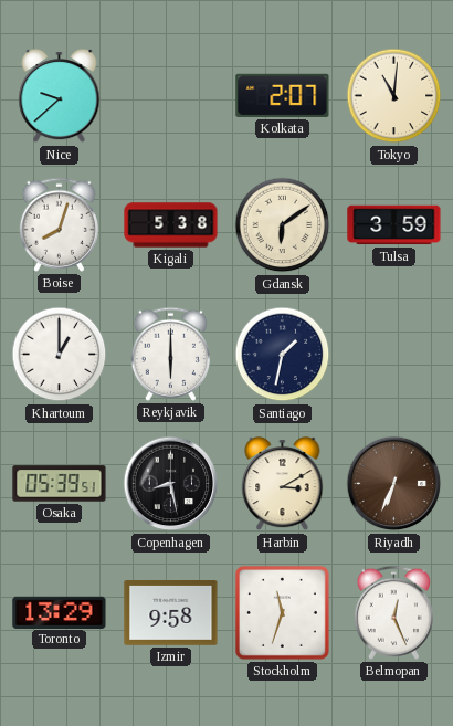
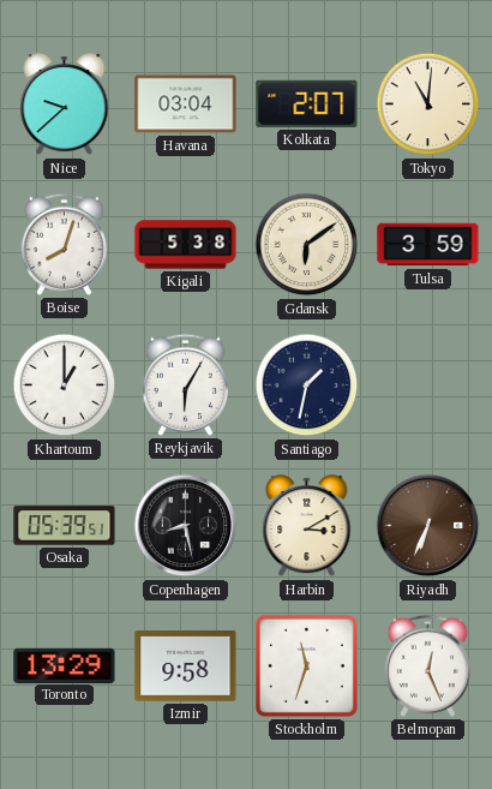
Havana: none -> 03:04 (186, 104)
Reykjavik: 6:00 -> 6:05 (185, 384)
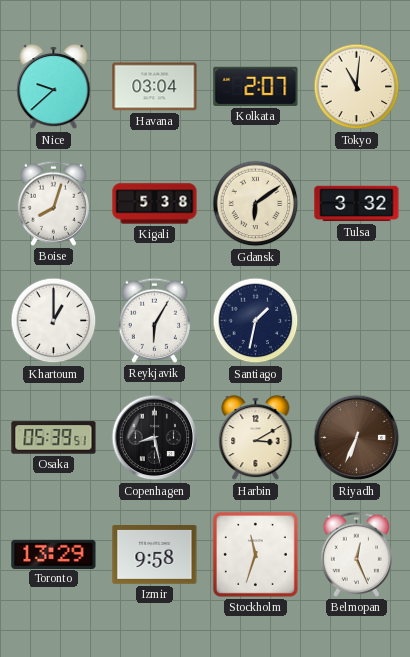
Tulsa: 3:59 -> 3:32 (357, 204)
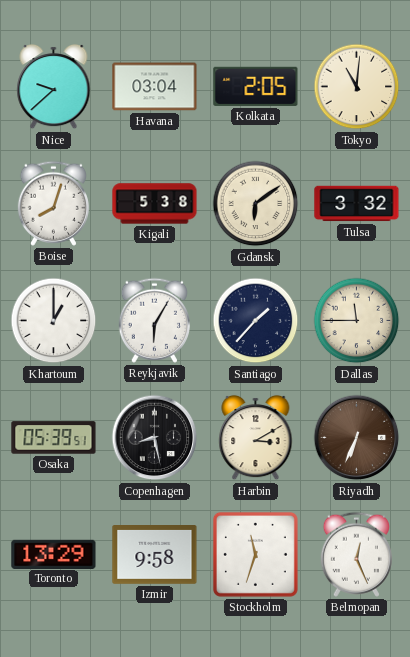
Kolkata: 2:07 -> 2:05 (256, 86)
Santiago: 1:32 -> 1:37 (256, 321)
Dallas: none -> 11:45 (357, 321)
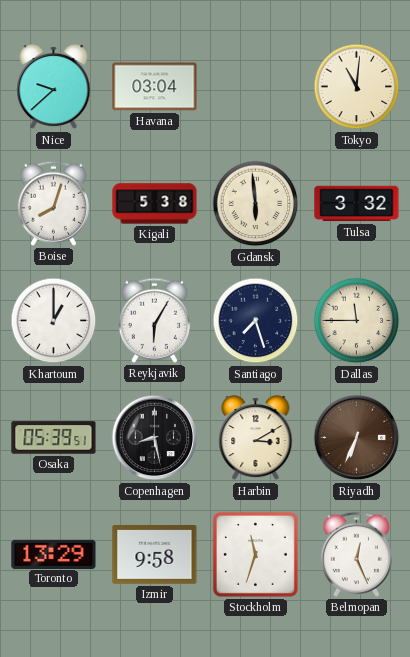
Kolkata: 2:05 -> none (256, 86)
Gdansk: 6:09 -> 5:59 (256, 204)
Santiago: 1:37 -> 7:27 (256, 321)
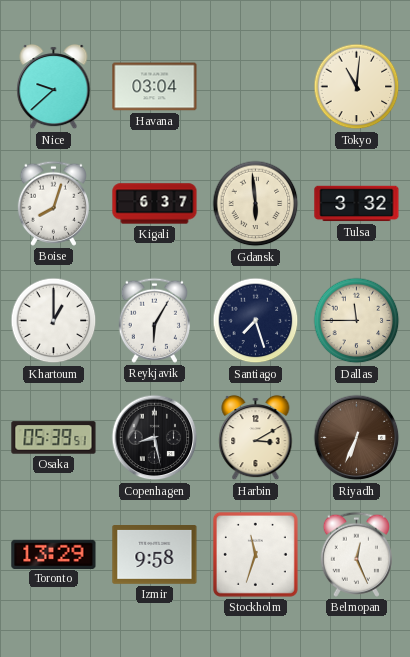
Kigali: 5:38 -> 6:37 (155, 204)
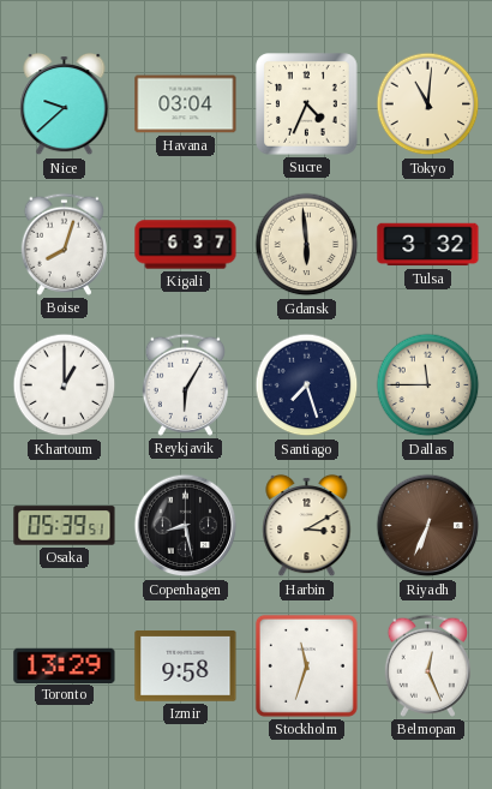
Sucre: none -> 4:34 (307, 104)
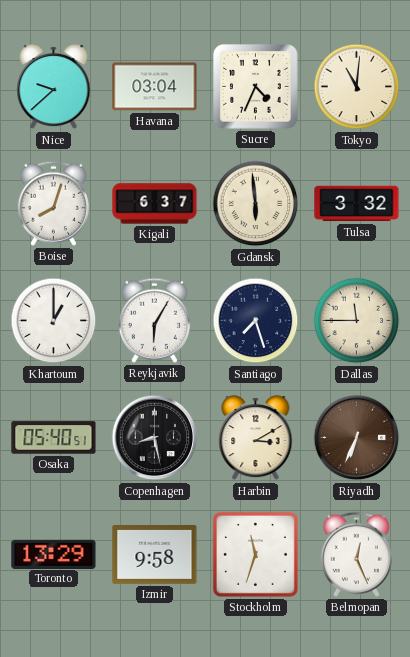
Osaka: 05:39 -> 05:40 (54, 438)
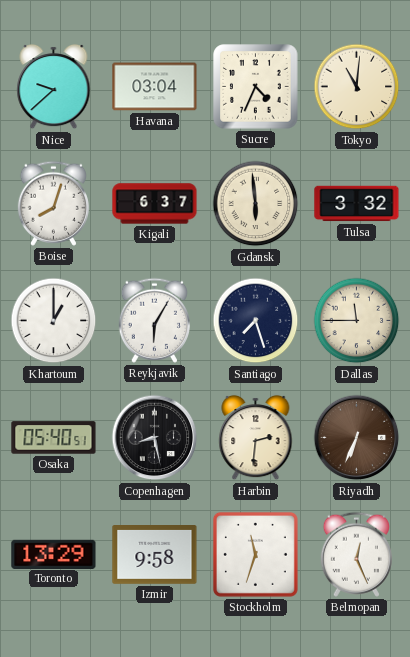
Harbin: 3:10 -> 2:31 (256, 438)
